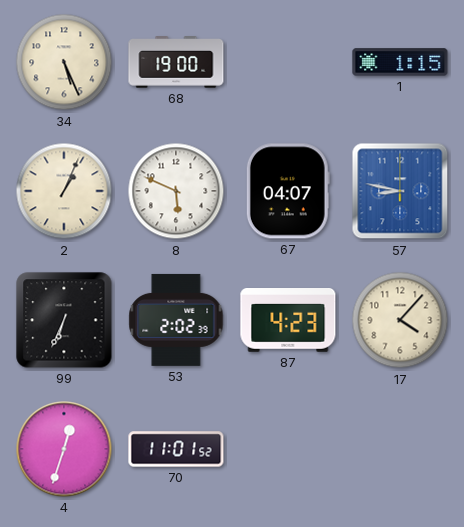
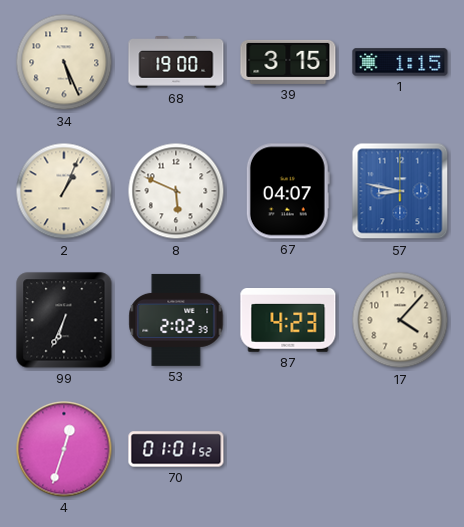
39: none -> 3:15 (288, 62)
70: 11:01 -> 01:01 (176, 449)
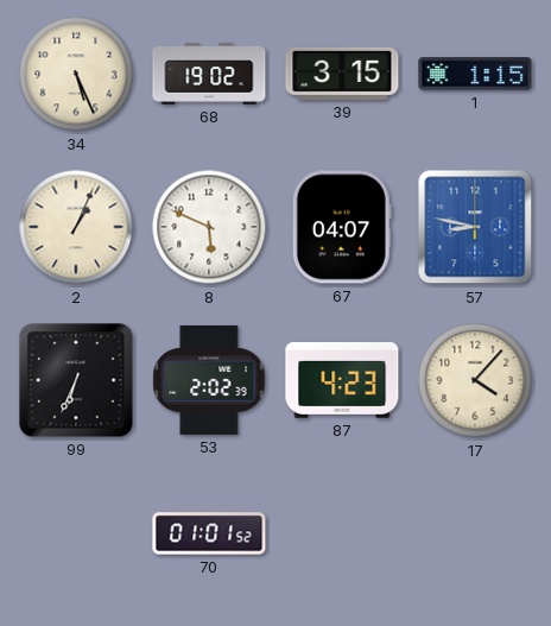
68: 19:00 -> 19:02 (209, 74)
4: 12:33 -> none (64, 449)
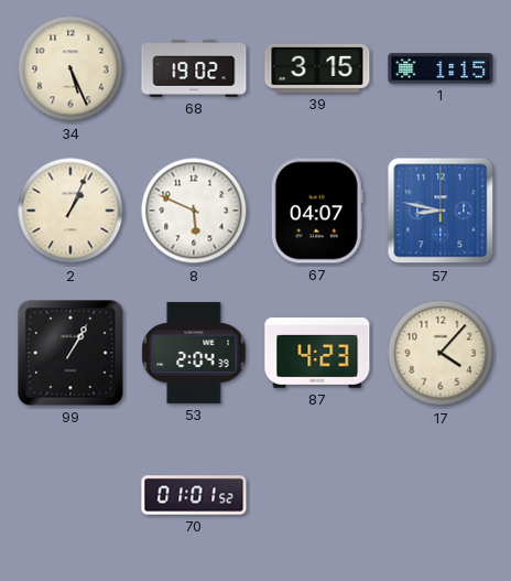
99: 6:34 -> 1:05 (70, 353)
53: 2:02 -> 2:04 (194, 353)
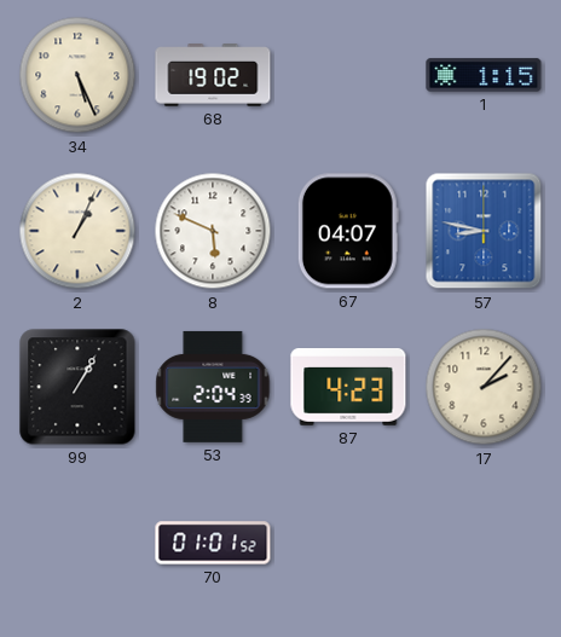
39: 3:15 -> none (317, 68)
17: 4:07 -> 2:07 (484, 387)
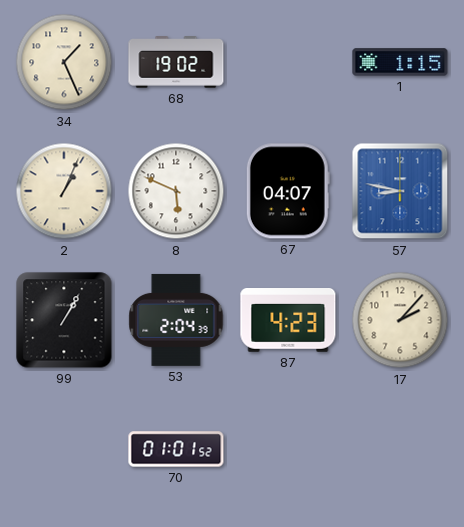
34: 5:26 -> 1:26 (64, 62)
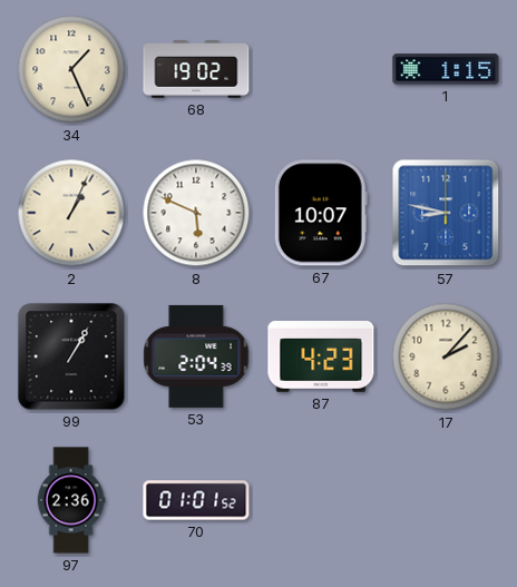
67: 04:07 -> 10:07 (321, 213)
97: none -> 2:36 (71, 500)
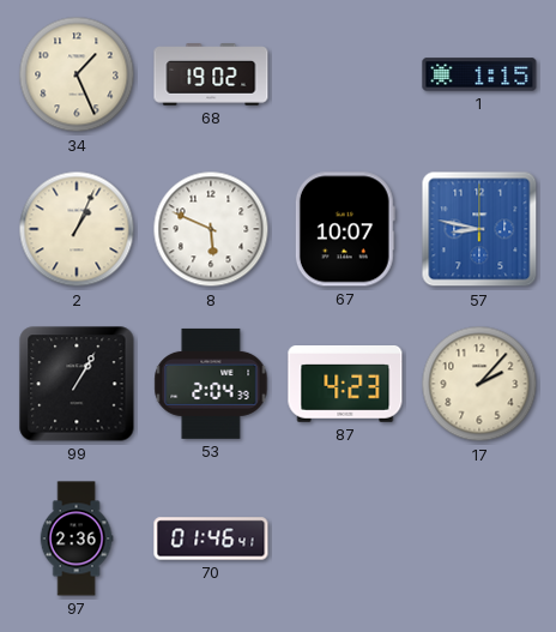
70: 01:01 -> 01:46 (211, 538)
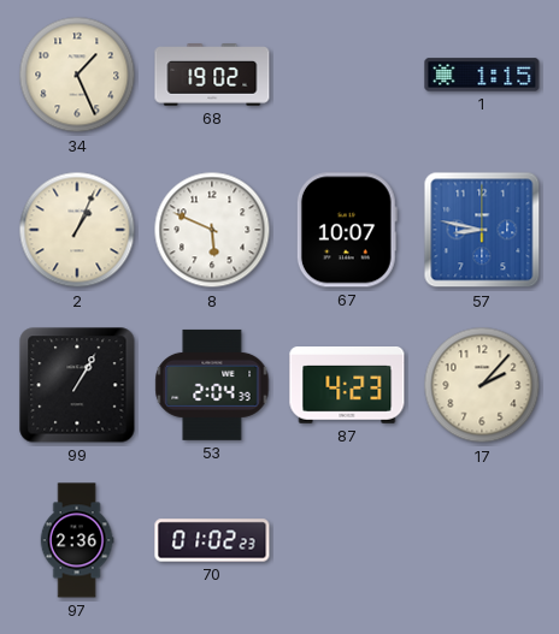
70: 01:46 -> 01:02 (212, 540)
